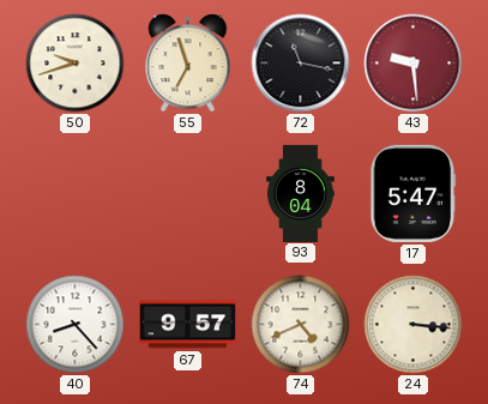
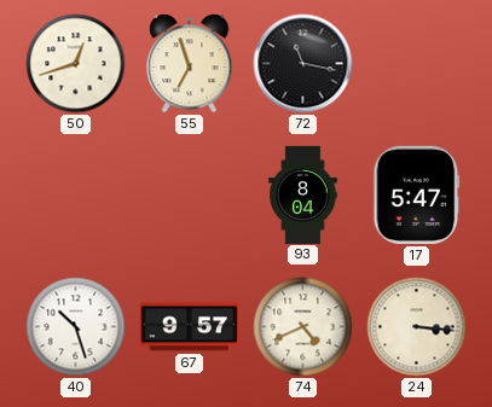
50: 9:42 -> 12:42 (76, 64)
43: 9:29 -> none (414, 64)
40: 8:23 -> 10:27 (76, 327)
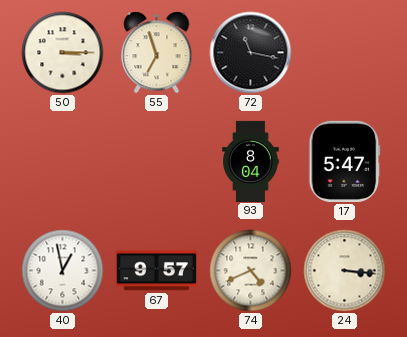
50: 12:42 -> 3:15 (63, 53)
40: 10:27 -> 12:58 (63, 271)
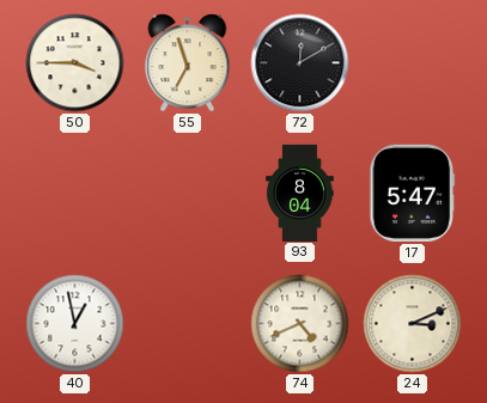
50: 3:15 -> 3:45 (75, 63)
72: 11:17 -> 12:10 (300, 63)
67: 9:57 -> none (156, 271)
24: 3:16 -> 3:11 (413, 324)
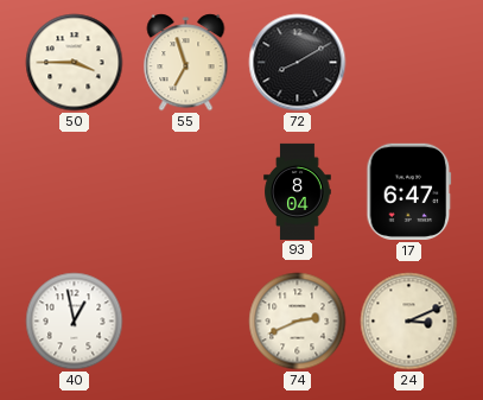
72: 12:10 -> 8:10 (298, 63)
17: 5:47 -> 6:47 (409, 191)
74: 4:41 -> 2:41 (298, 322)
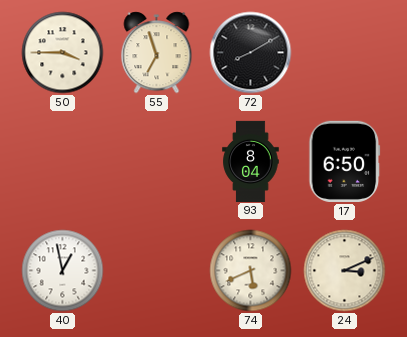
17: 6:47 -> 6:50 (345, 161)
74: 2:41 -> 5:41 (251, 271)
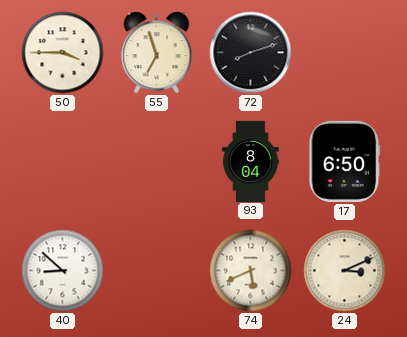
72: 8:10 -> 8:12 (251, 53)
40: 12:58 -> 8:52 (63, 271)
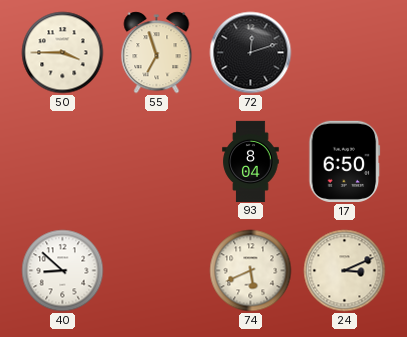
72: 8:12 -> 12:12 (251, 53)
